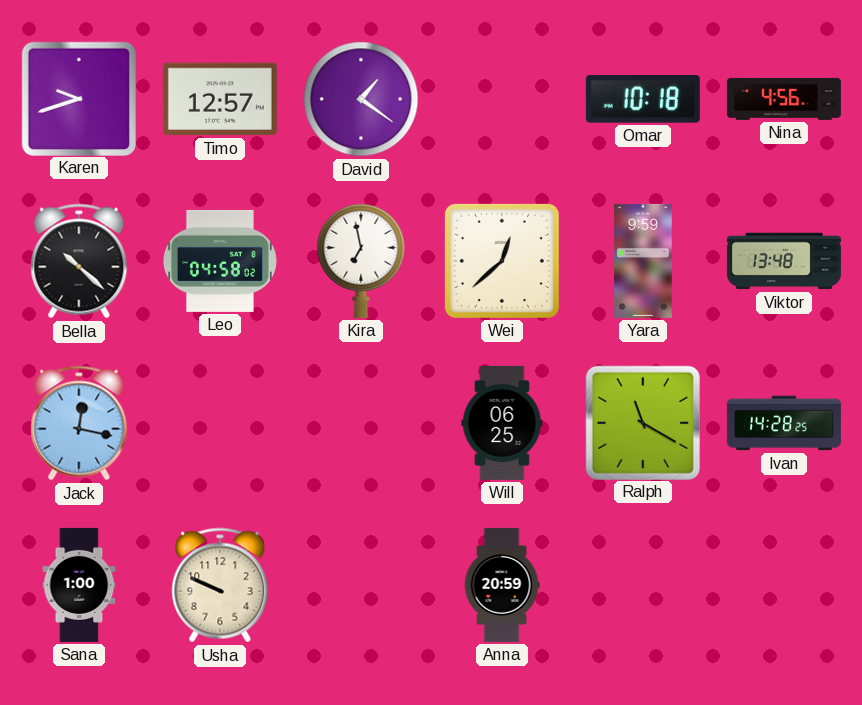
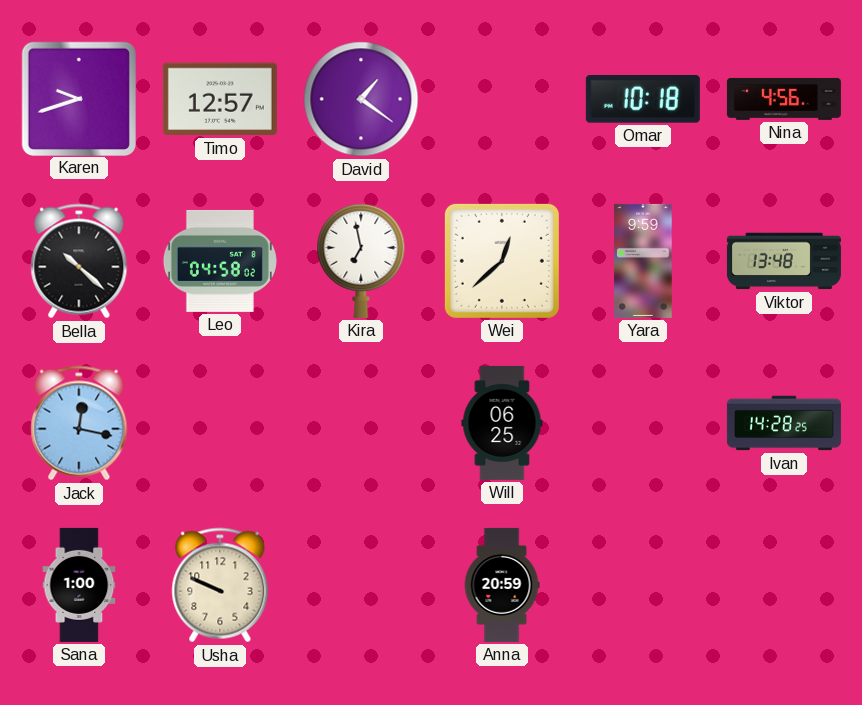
Ralph: 11:20 -> none (642, 422)
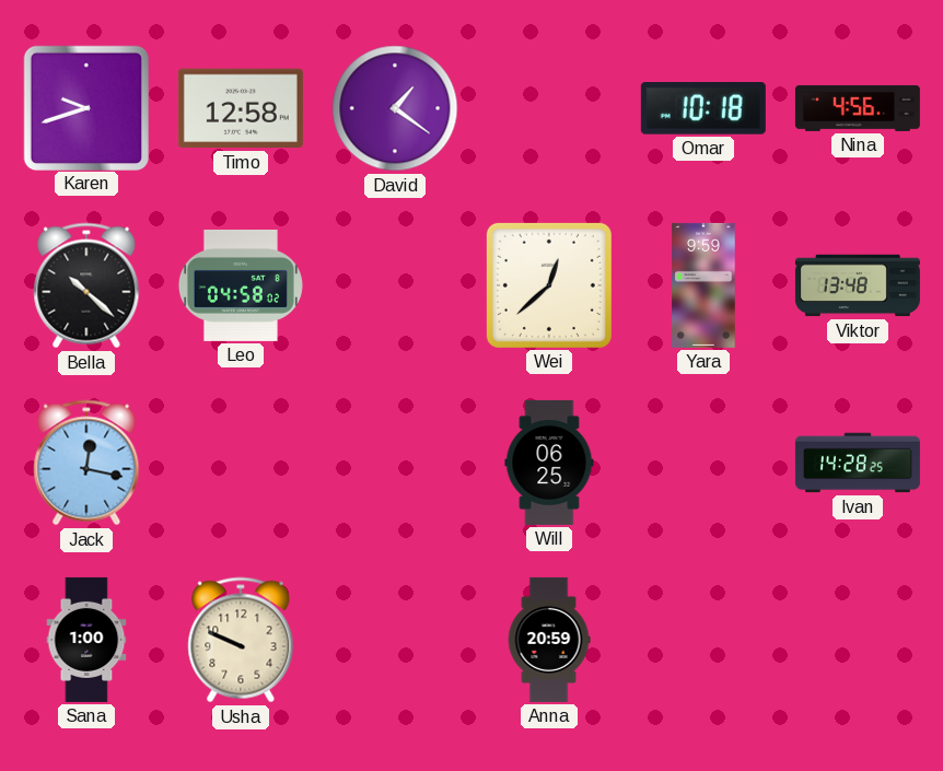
Timo: 12:57 -> 12:58 (241, 108)
Kira: 6:58 -> none (361, 261)
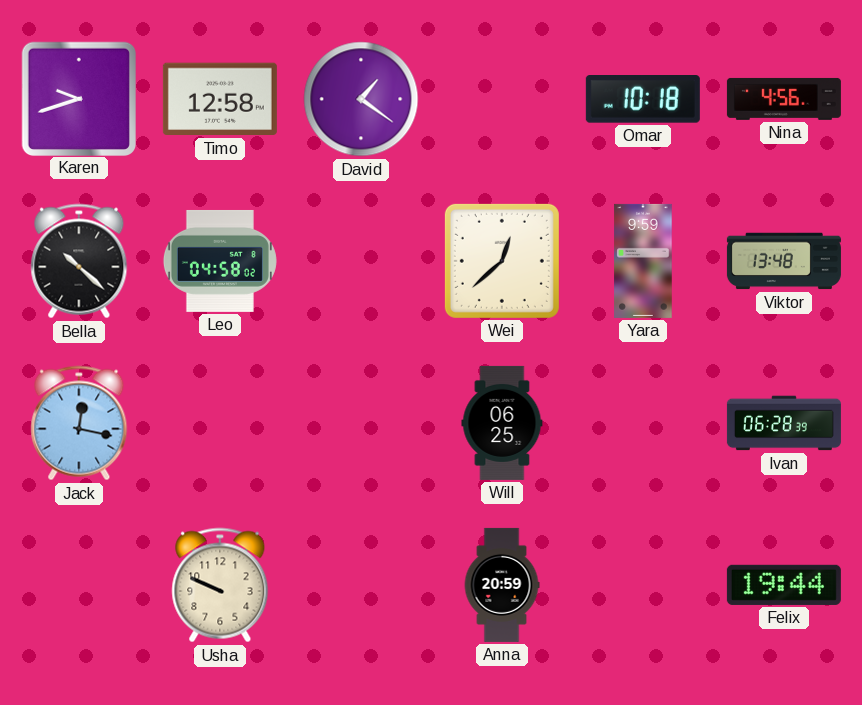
Ivan: 14:28 -> 06:28 (784, 423)
Sana: 1:00 -> none (86, 640)
Felix: none -> 19:44 (784, 585)
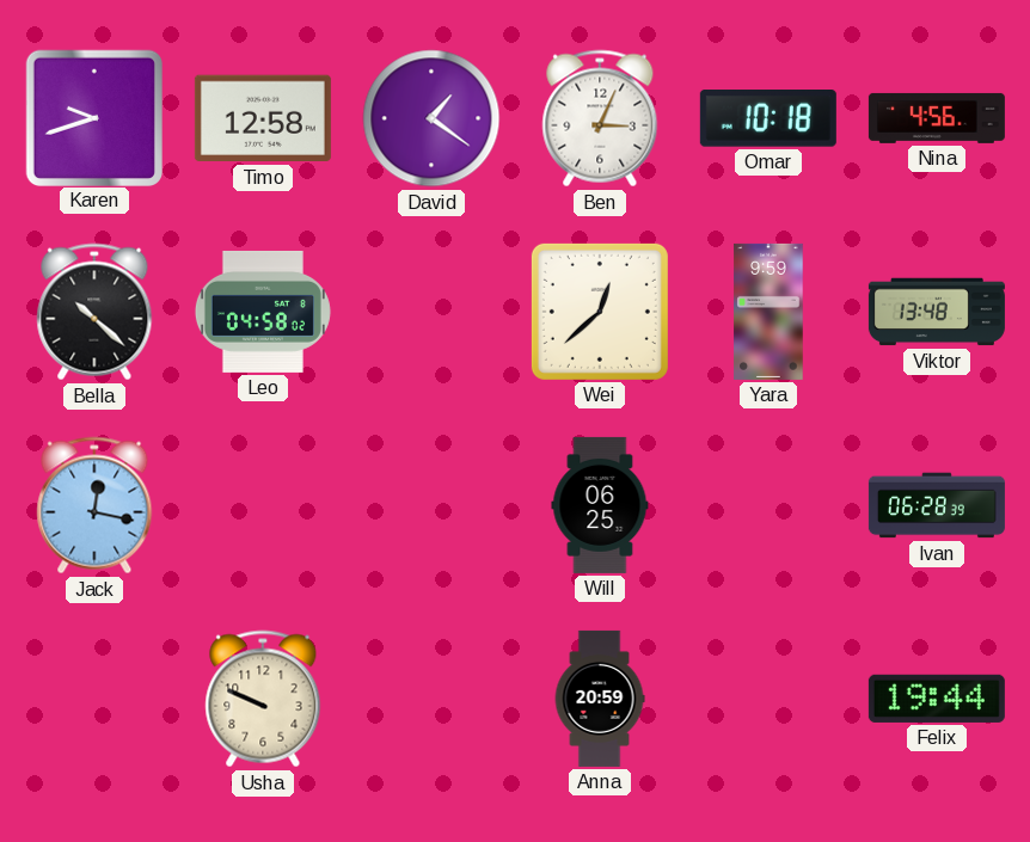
Ben: none -> 3:04 (600, 118)
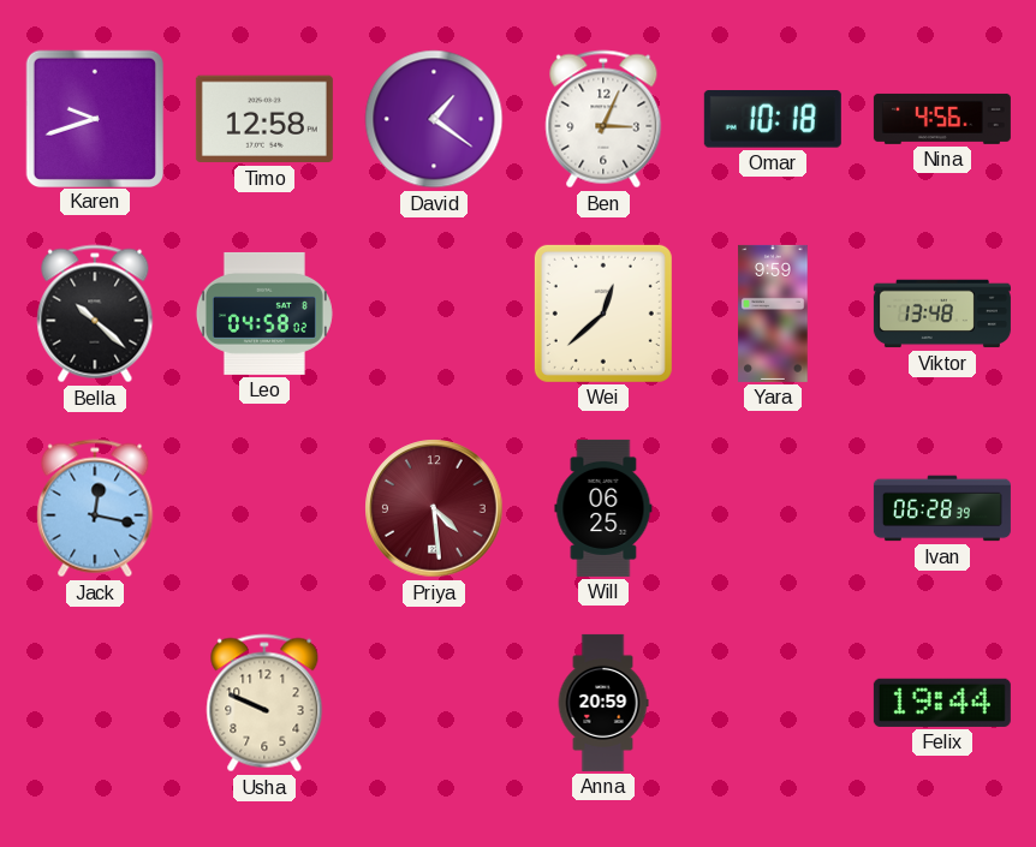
Priya: none -> 4:29 (434, 508)
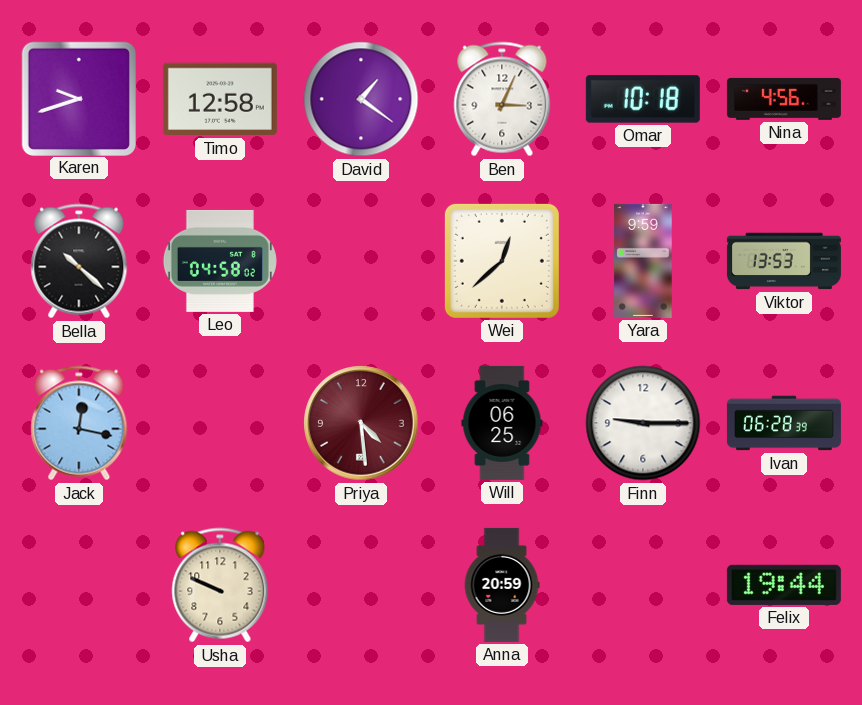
Viktor: 13:48 -> 13:53 (784, 261)
Finn: none -> 9:15 (643, 423)
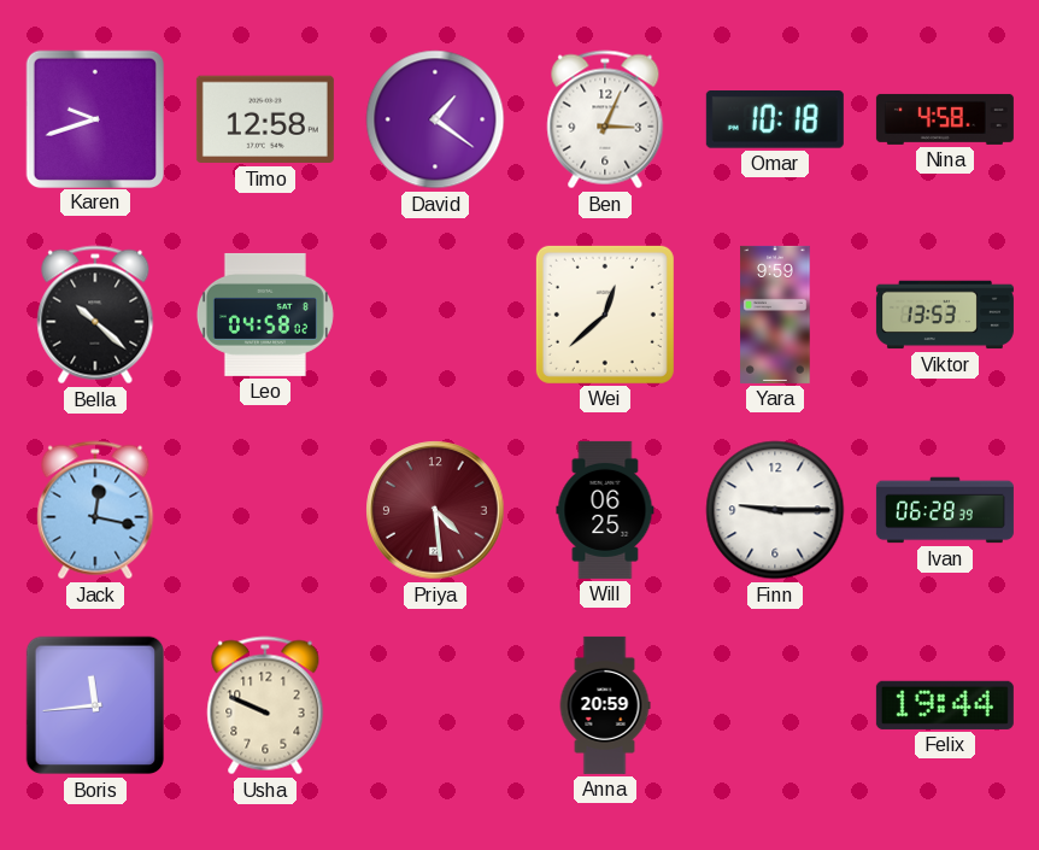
Nina: 4:56 -> 4:58 (945, 119)
Boris: none -> 11:44 (95, 705)
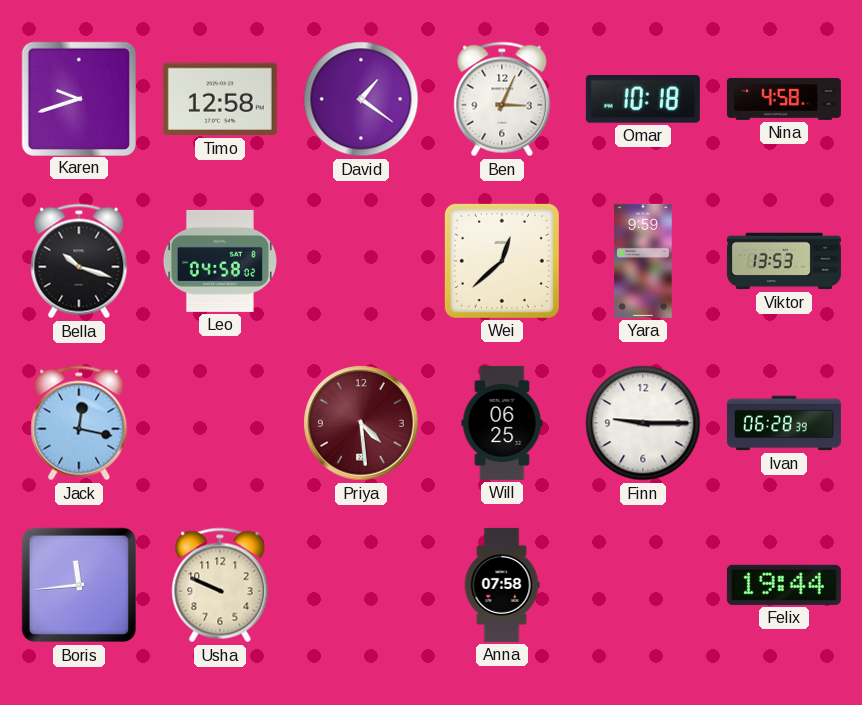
Bella: 10:22 -> 10:18 (79, 261)
Anna: 20:59 -> 07:58 (502, 585)
